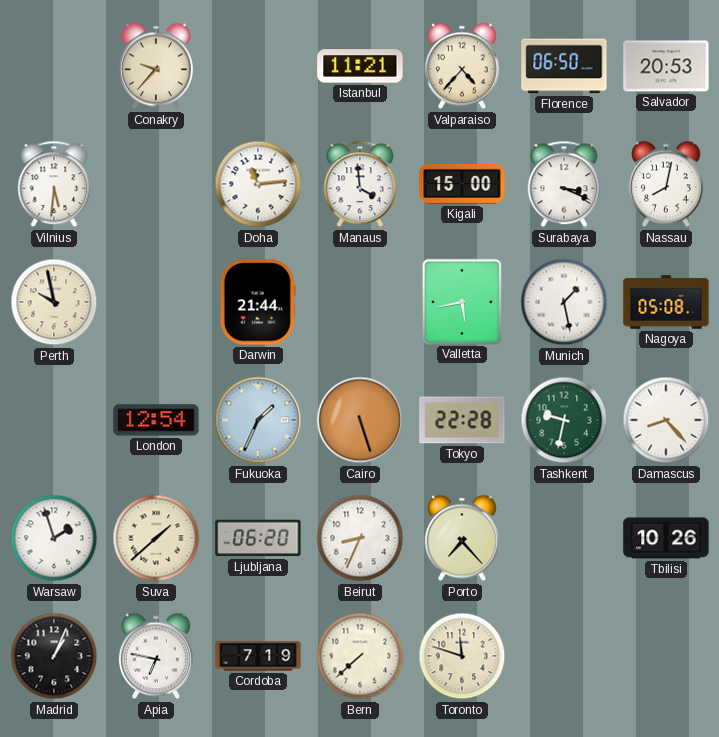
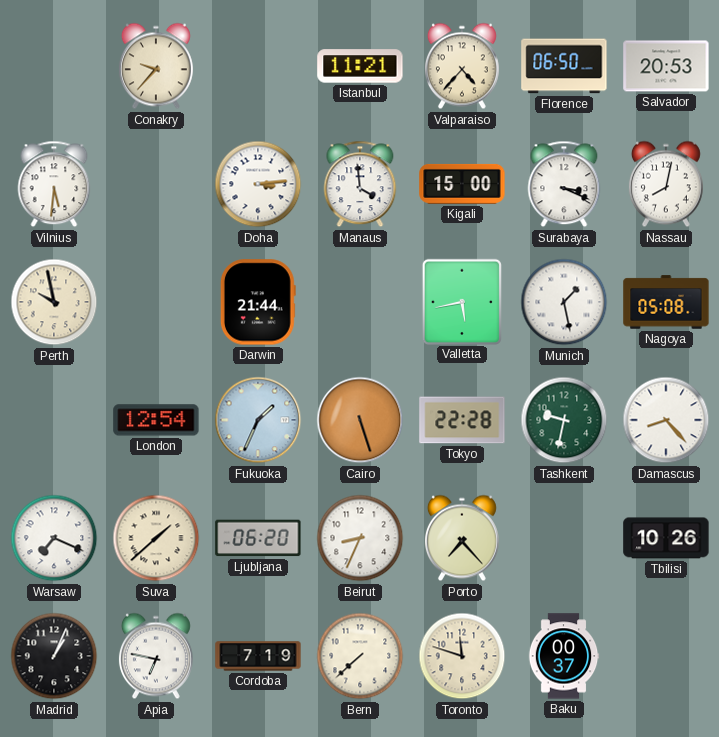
Doha: 11:14 -> 3:14 (258, 184)
Warsaw: 1:57 -> 7:19 (54, 538)
Baku: none -> 00:37 (564, 656)
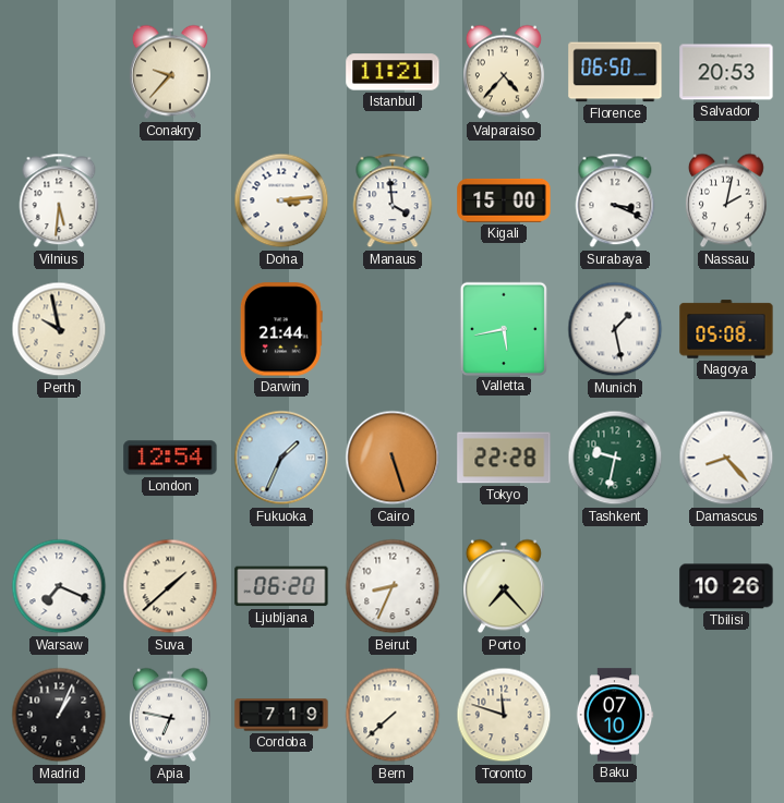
Nassau: 8:02 -> 2:02 (726, 200)
Baku: 00:37 -> 07:10 (615, 715)
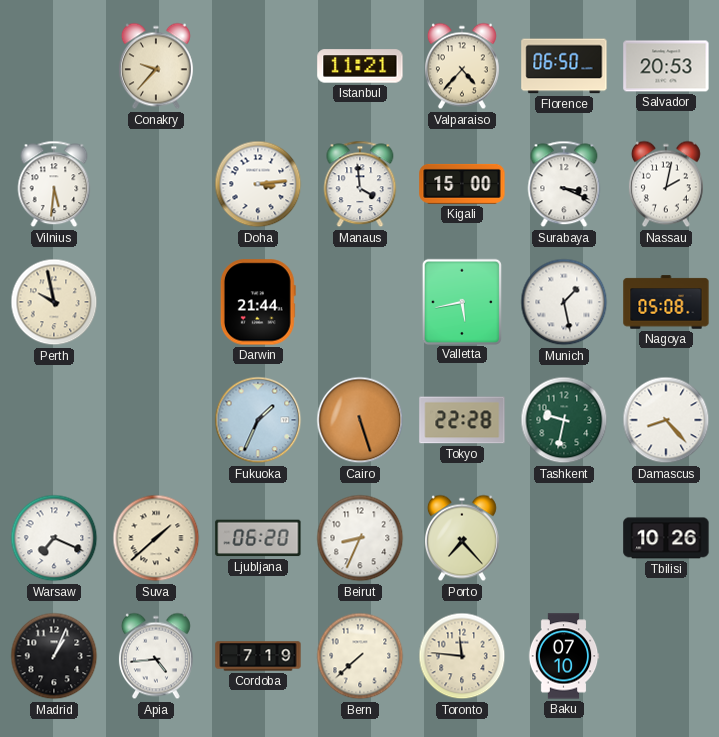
London: 12:54 -> none (170, 458)
Apia: 6:47 -> 4:44 (156, 656)
Toronto: 11:48 -> 11:46 (462, 656)
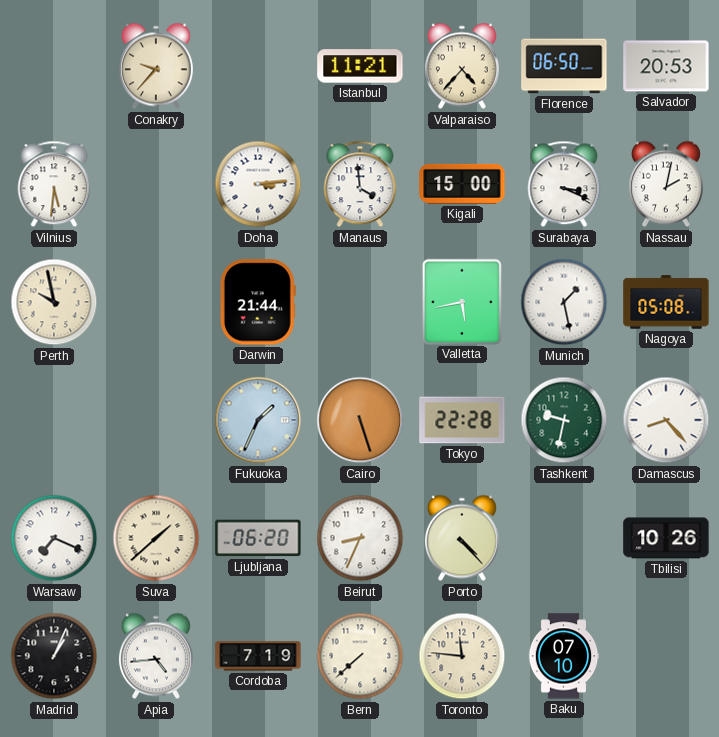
Porto: 7:23 -> 4:23 (462, 538)
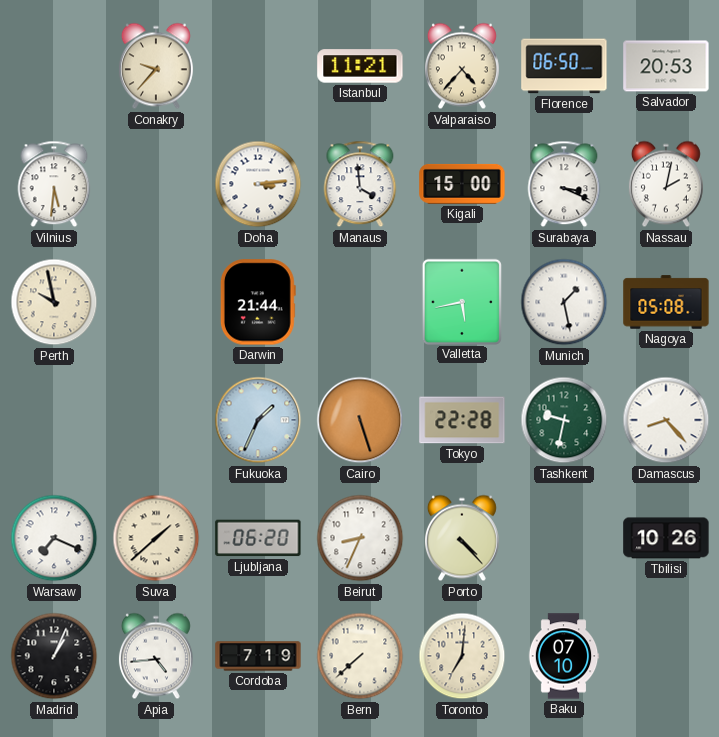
Toronto: 11:46 -> 7:01 (462, 656)
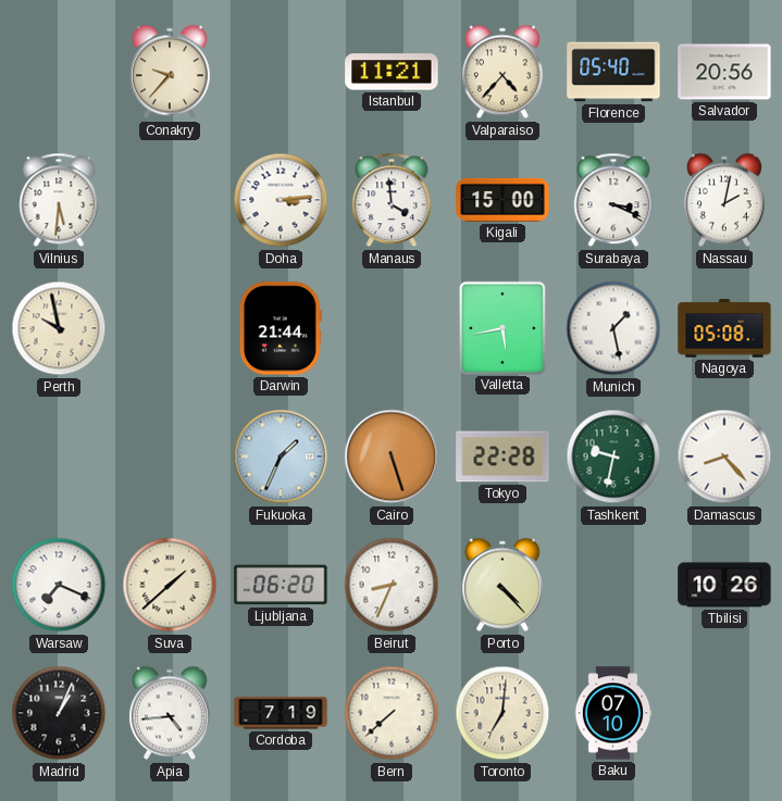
Florence: 06:50 -> 05:40 (613, 72)
Salvador: 20:53 -> 20:56 (724, 72)
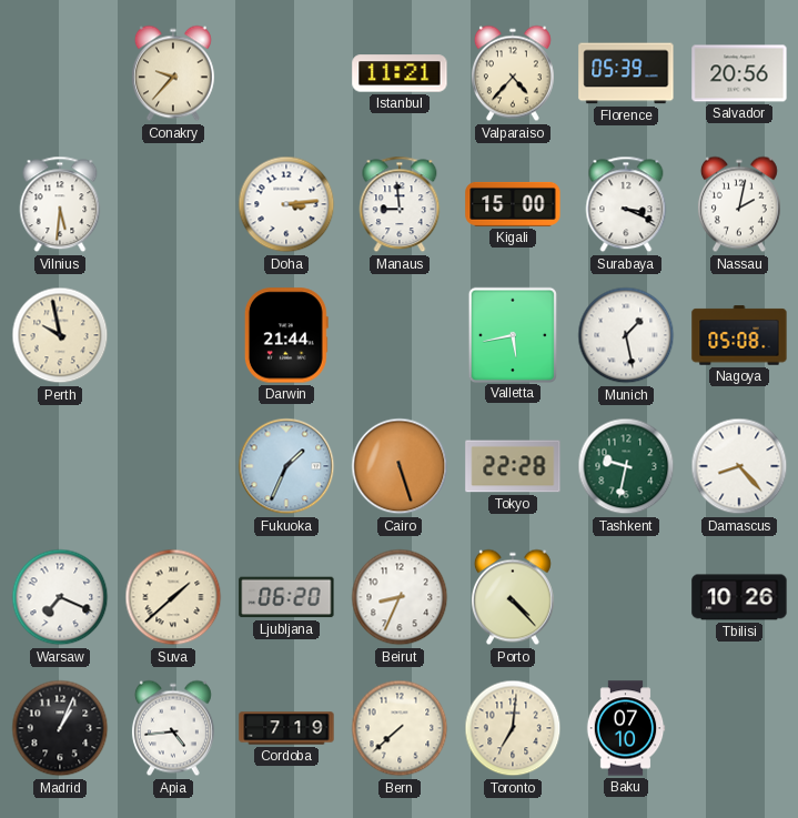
Florence: 05:40 -> 05:39 (626, 73)
Manaus: 3:59 -> 8:59 (400, 204)
